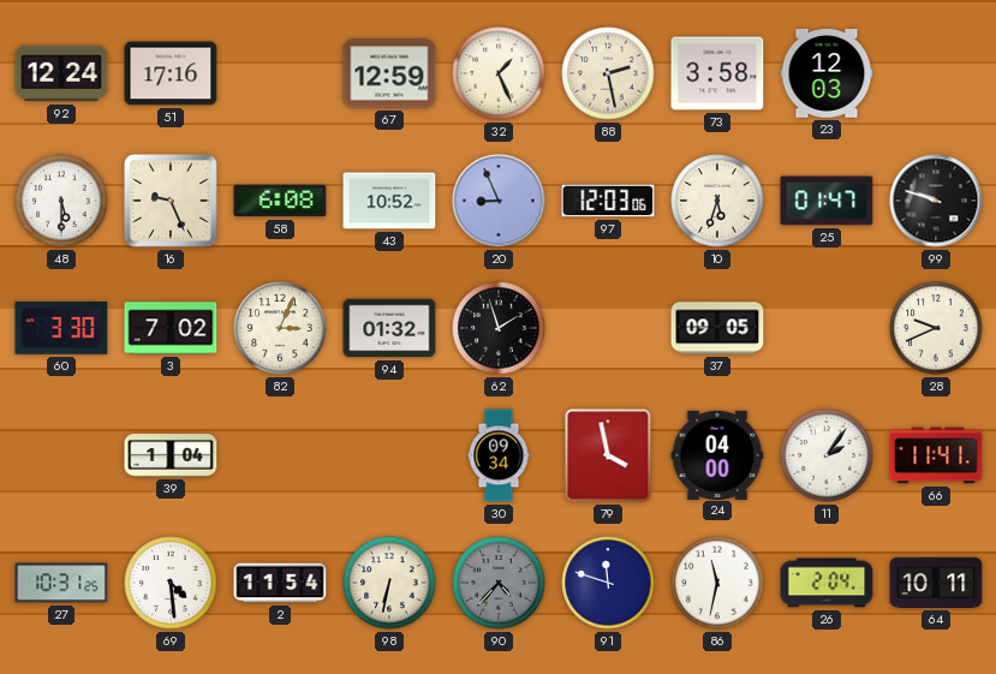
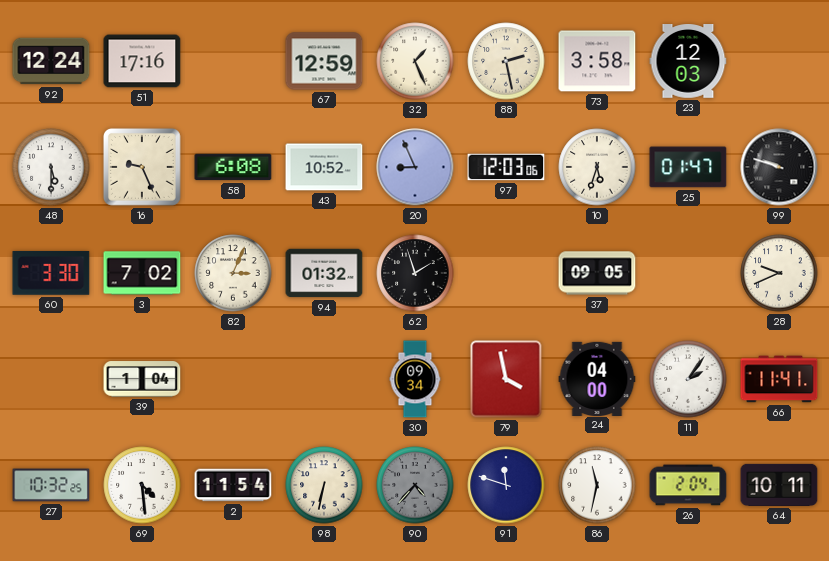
27: 10:31 -> 10:32 (51, 485)
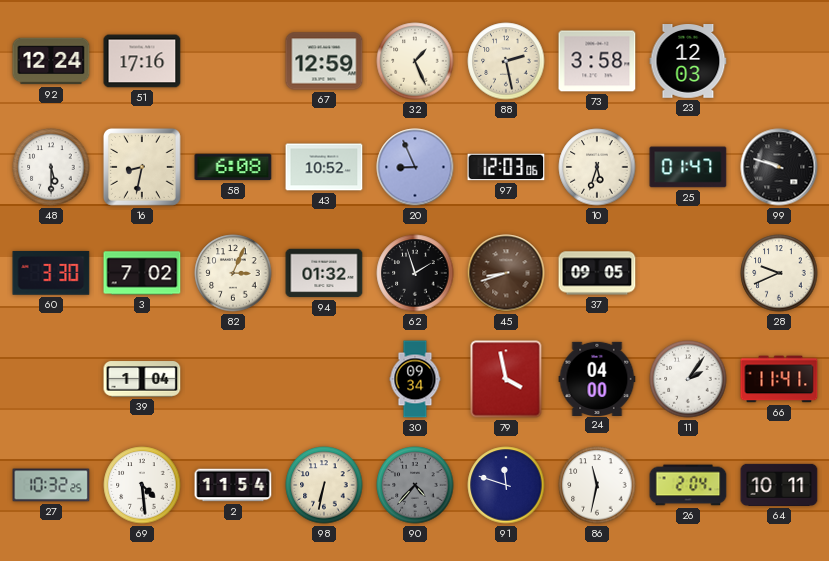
16: 9:26 -> 8:32 (142, 167)
45: none -> 8:42 (506, 273)
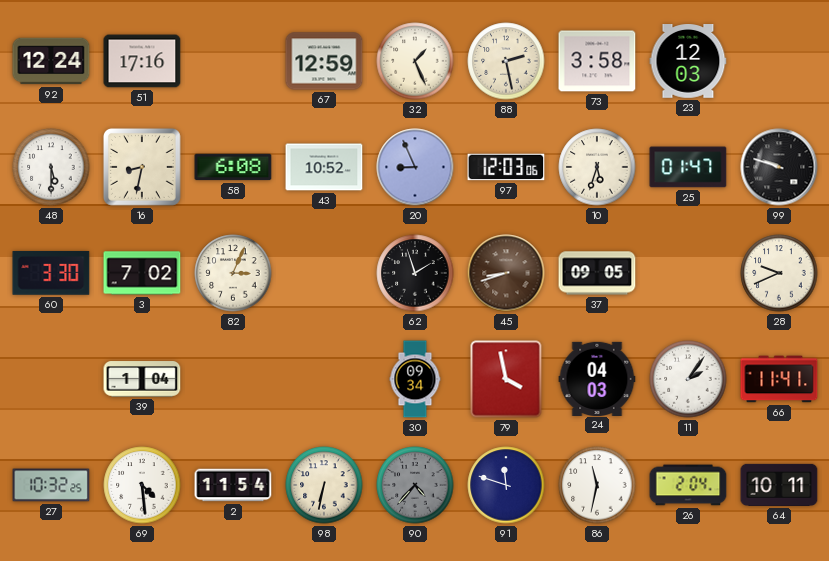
94: 01:32 -> none (324, 273)
24: 04:00 -> 04:03 (597, 378)
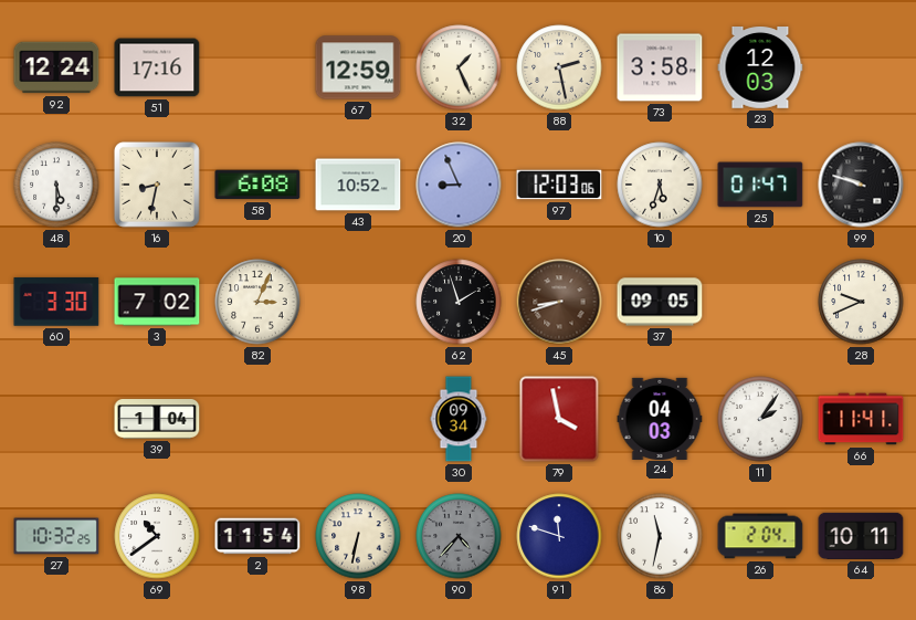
69: 4:29 -> 10:39 (157, 536)
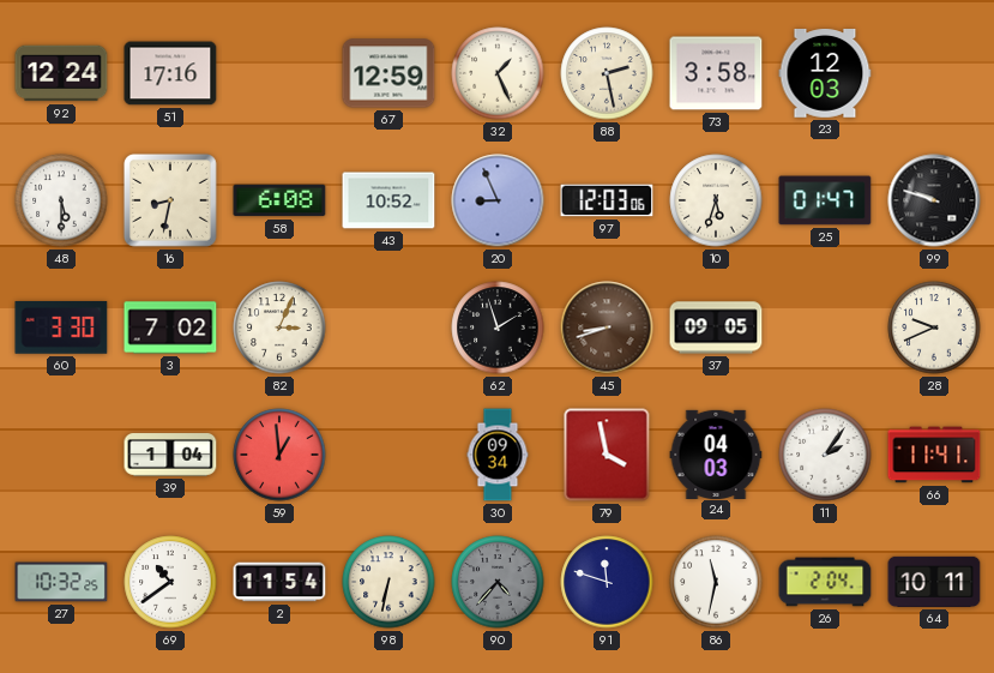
59: none -> 12:59 (279, 455)
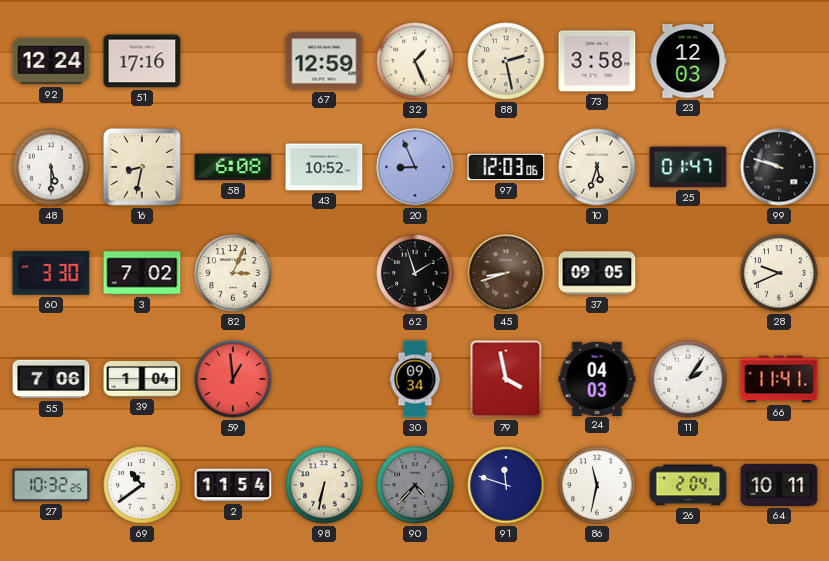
55: none -> 7:06 (51, 379)
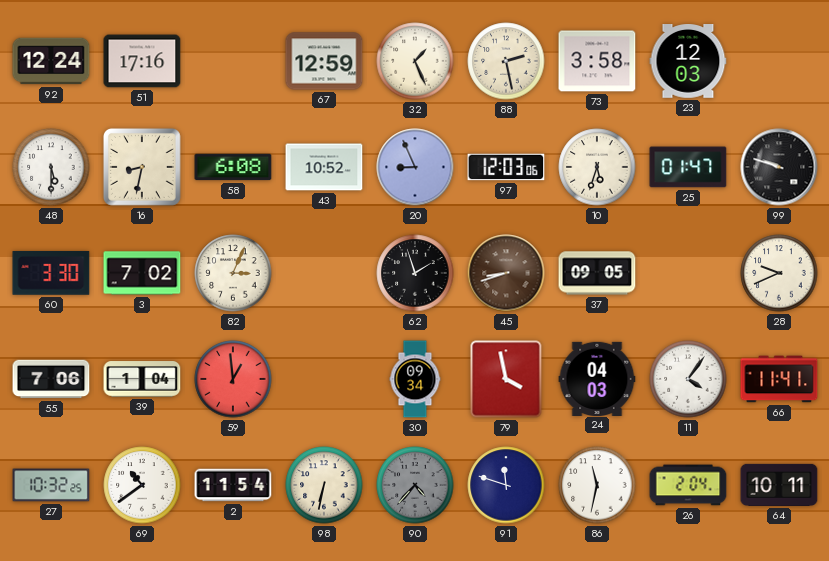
11: 2:06 -> 4:06 (688, 379)
